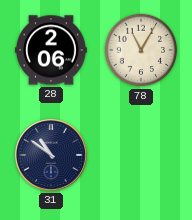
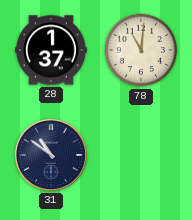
28: 2:06 -> 1:37 (52, 50)
78: 11:05 -> 11:01 (141, 50)
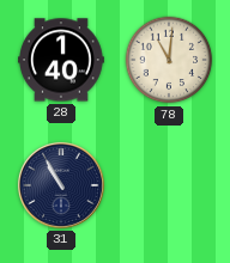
28: 1:37 -> 1:40 (62, 60)
31: 10:51 -> 10:55 (61, 185)
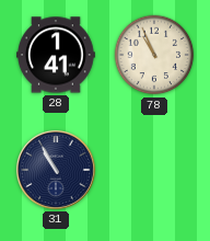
28: 1:40 -> 1:41 (57, 55)
78: 11:01 -> 10:56 (154, 55)
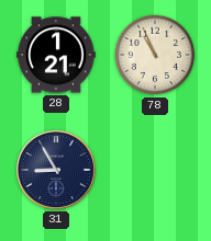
28: 1:41 -> 1:21 (57, 55)
31: 10:55 -> 8:55 (56, 170)
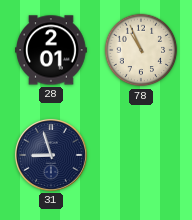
28: 1:21 -> 2:01 (52, 50)
31: 8:55 -> 8:57 (51, 155)
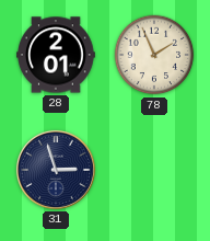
78: 10:56 -> 1:56 (154, 55)
31: 8:57 -> 2:57 (56, 170)
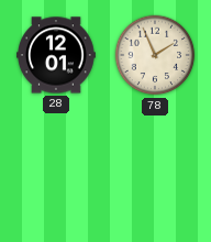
28: 2:01 -> 12:01 (57, 55)
31: 2:57 -> none (56, 170)
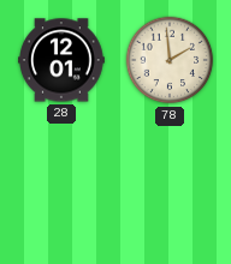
78: 1:56 -> 1:59 (170, 60)
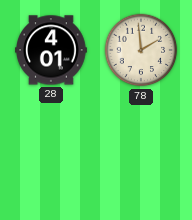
28: 12:01 -> 4:01 (52, 50)
